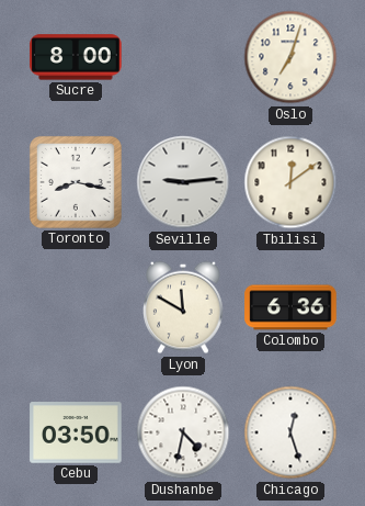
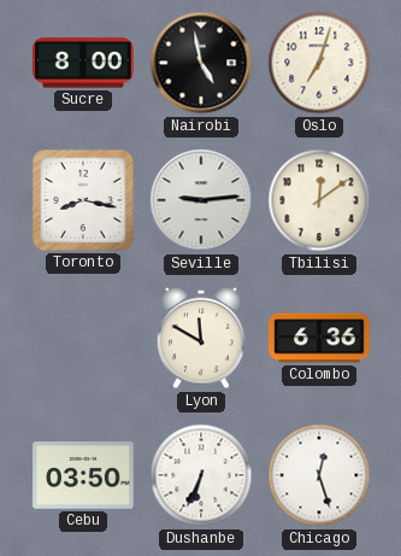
Nairobi: none -> 4:58 (201, 63)
Dushanbe: 4:32 -> 6:34 (201, 475)
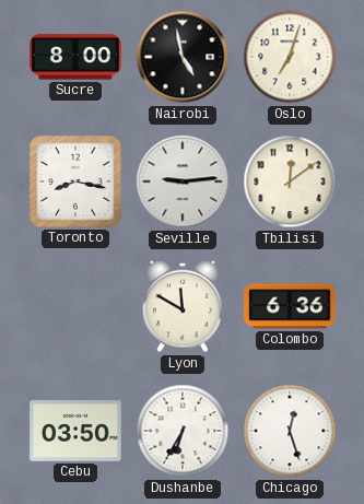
Dushanbe: 6:34 -> 6:35 (183, 431)
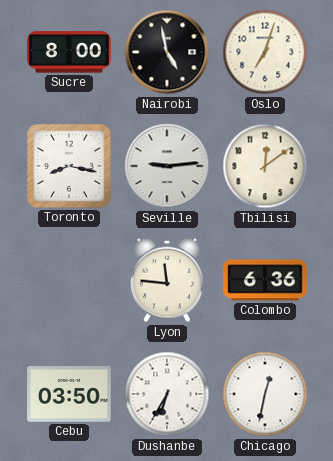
Lyon: 11:50 -> 11:46 (167, 280)
Chicago: 12:27 -> 12:32 (265, 394)
